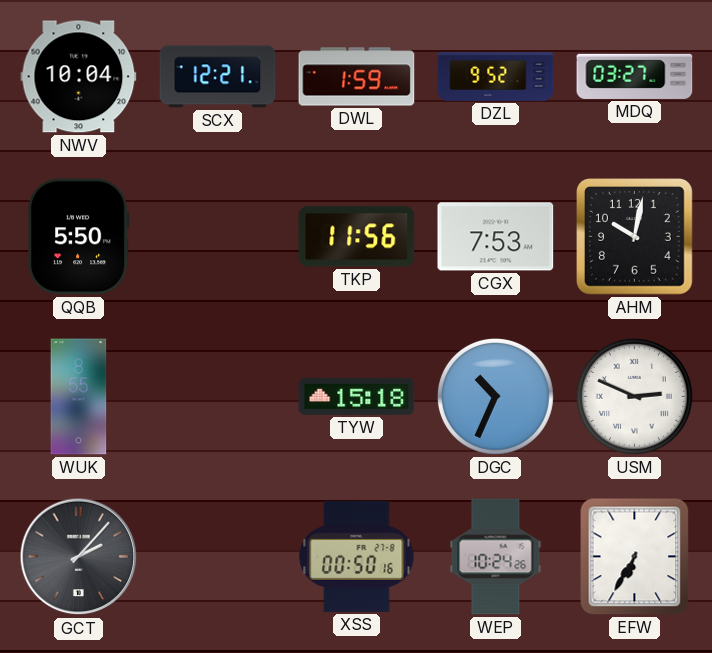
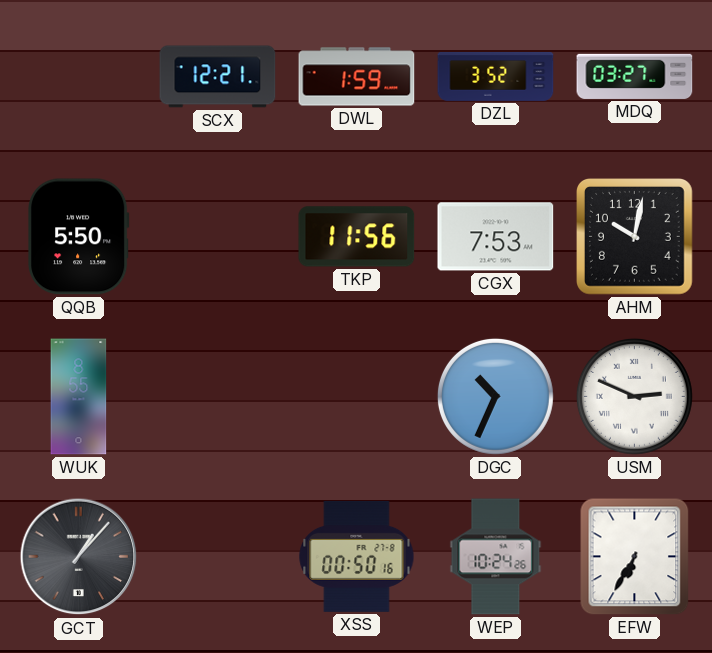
NWV: 10:04 -> none (79, 77)
DZL: 9:52 -> 3:52 (496, 76)
TYW: 15:18 -> none (357, 396)
GCT: 2:07 -> 1:07 (79, 557)
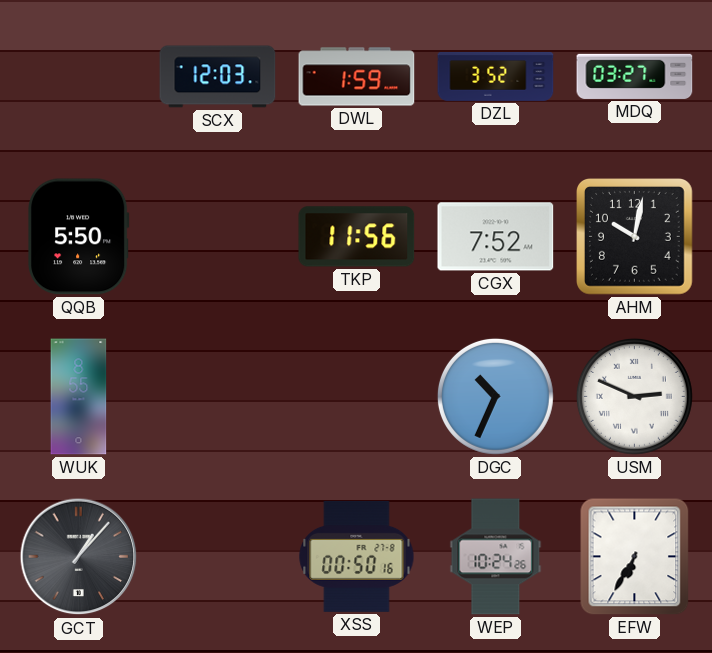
SCX: 12:21 -> 12:03 (218, 77)
CGX: 7:53 -> 7:52 (496, 237)
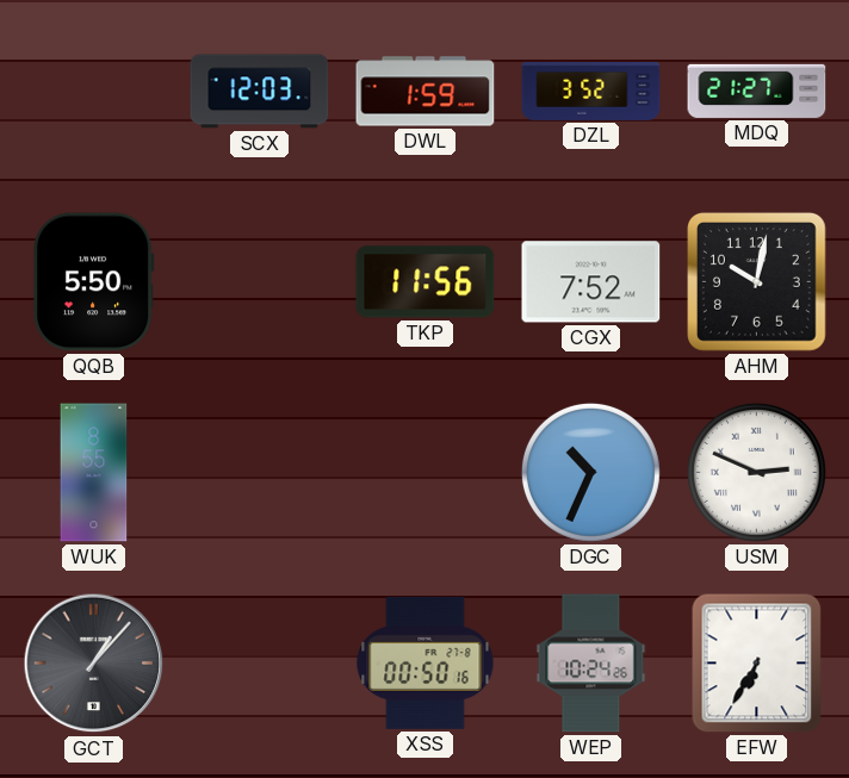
MDQ: 03:27 -> 21:27 (757, 91)
